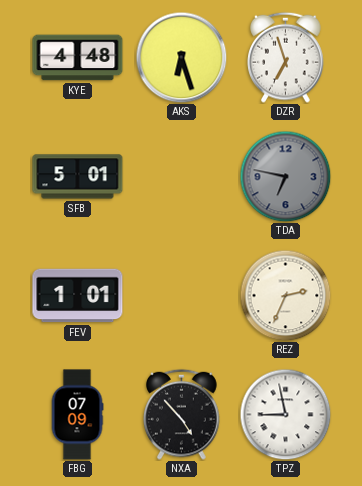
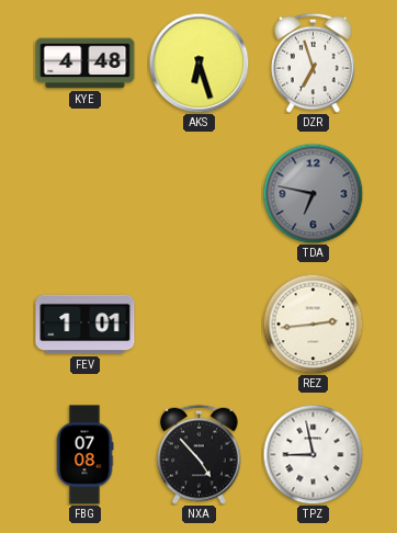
SFB: 5:01 -> none (78, 177)
REZ: 2:34 -> 2:44 (313, 324)
FBG: 07:09 -> 07:08 (84, 455)
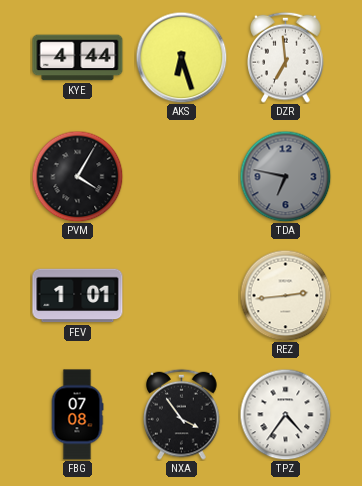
KYE: 4:48 -> 4:44 (78, 58)
DZR: 6:57 -> 6:59 (286, 57)
PVM: none -> 4:05 (77, 176)
NXA: 4:53 -> 3:54 (182, 414)
TPZ: 8:58 -> 4:36 (285, 414)
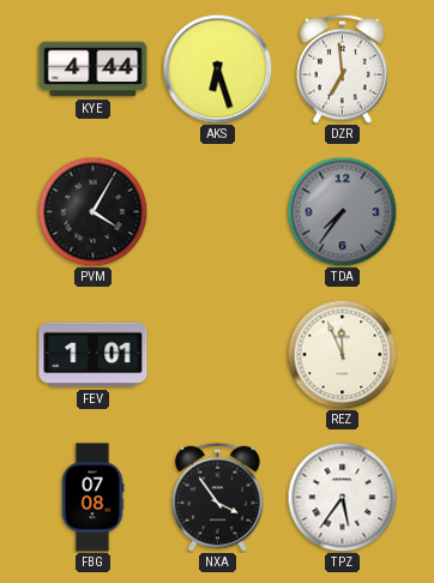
TDA: 6:47 -> 7:36 (342, 211)
REZ: 2:44 -> 11:56 (342, 354)
TPZ: 4:36 -> 5:36 (342, 497)
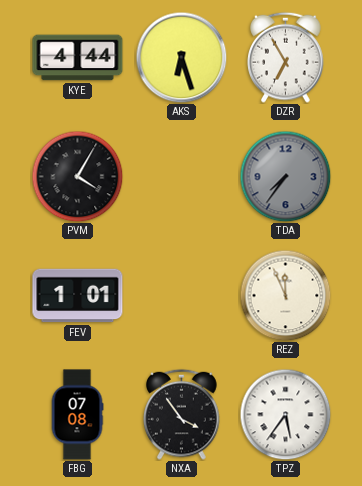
DZR: 6:59 -> 6:55 (286, 57)
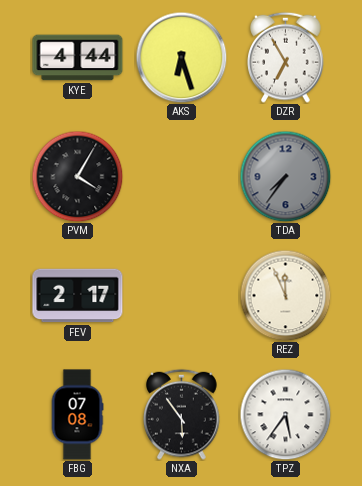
FEV: 1:01 -> 2:17 (78, 296)
NXA: 3:54 -> 5:54 (182, 414)
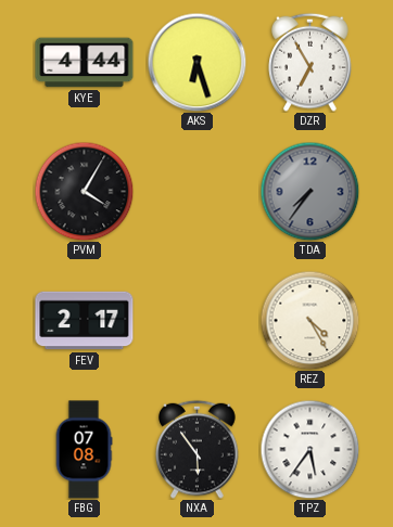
REZ: 11:56 -> 4:25 (309, 320)
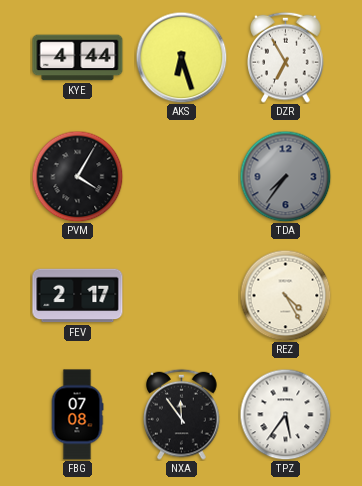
NXA: 5:54 -> 11:54 (182, 414)
